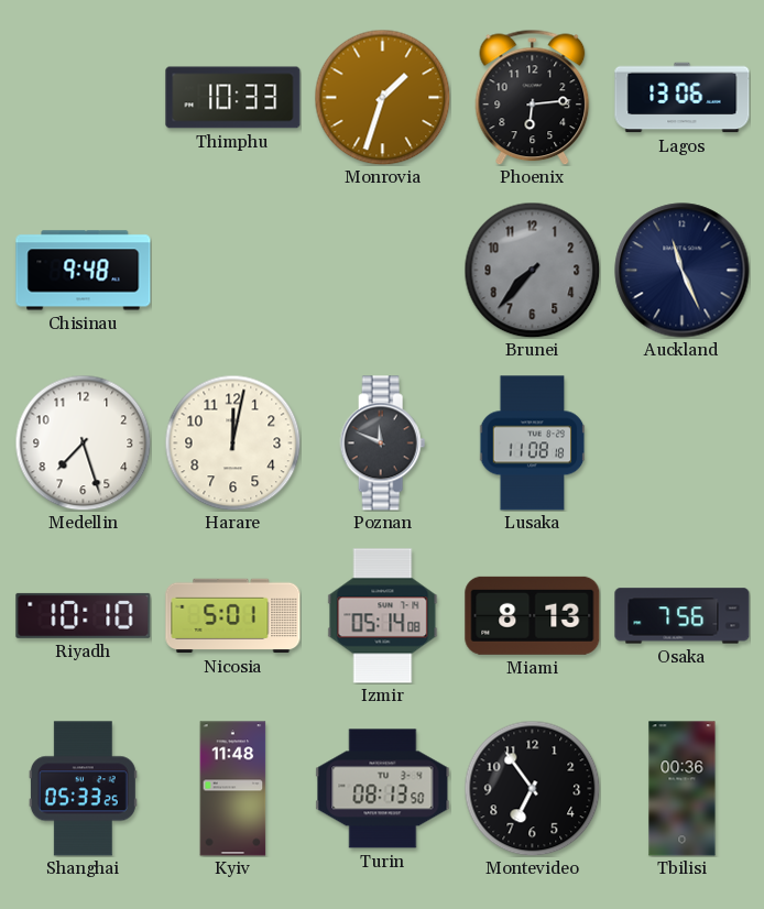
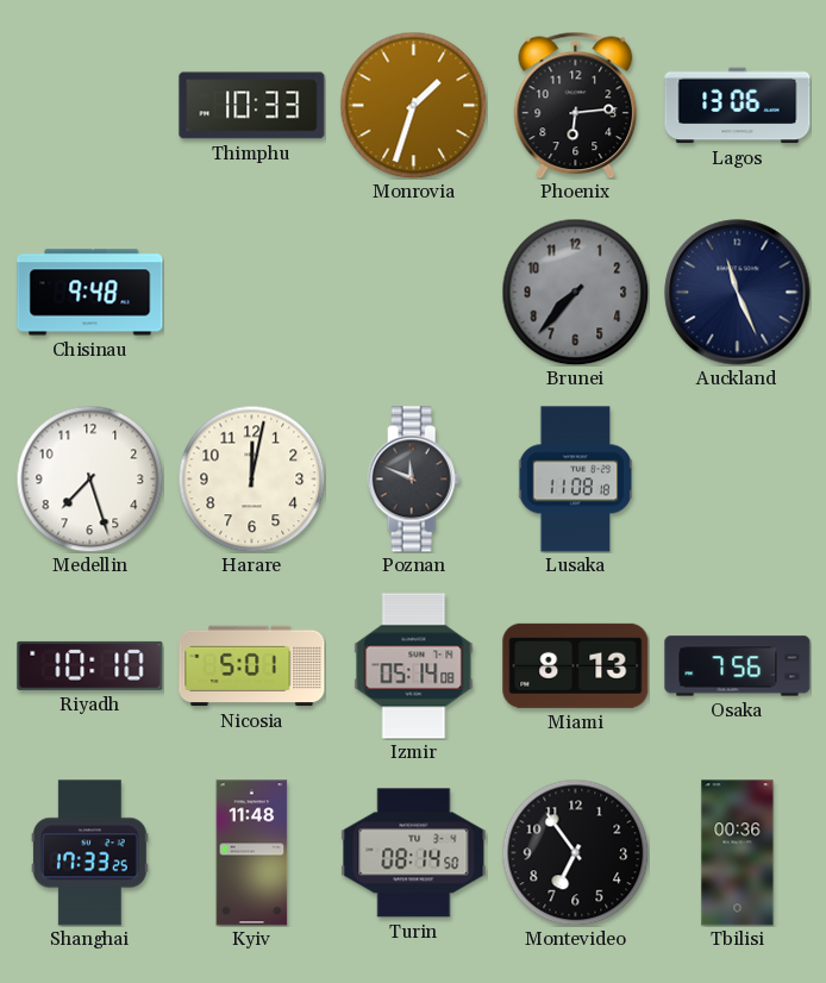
Shanghai: 05:33 -> 17:33 (89, 853)
Turin: 08:13 -> 08:14 (414, 853)
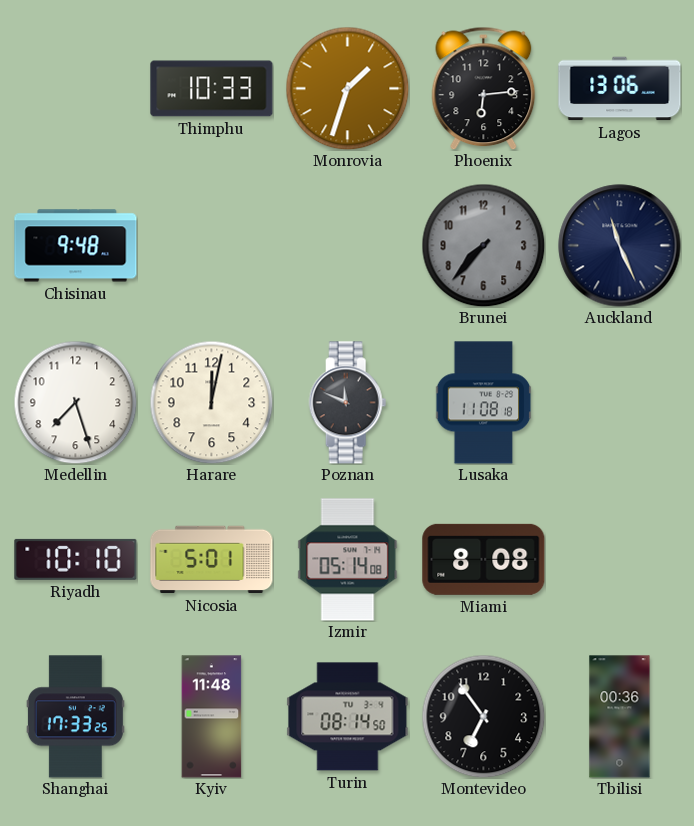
Miami: 8:13 -> 8:08 (484, 559)
Osaka: 7:56 -> none (738, 666)
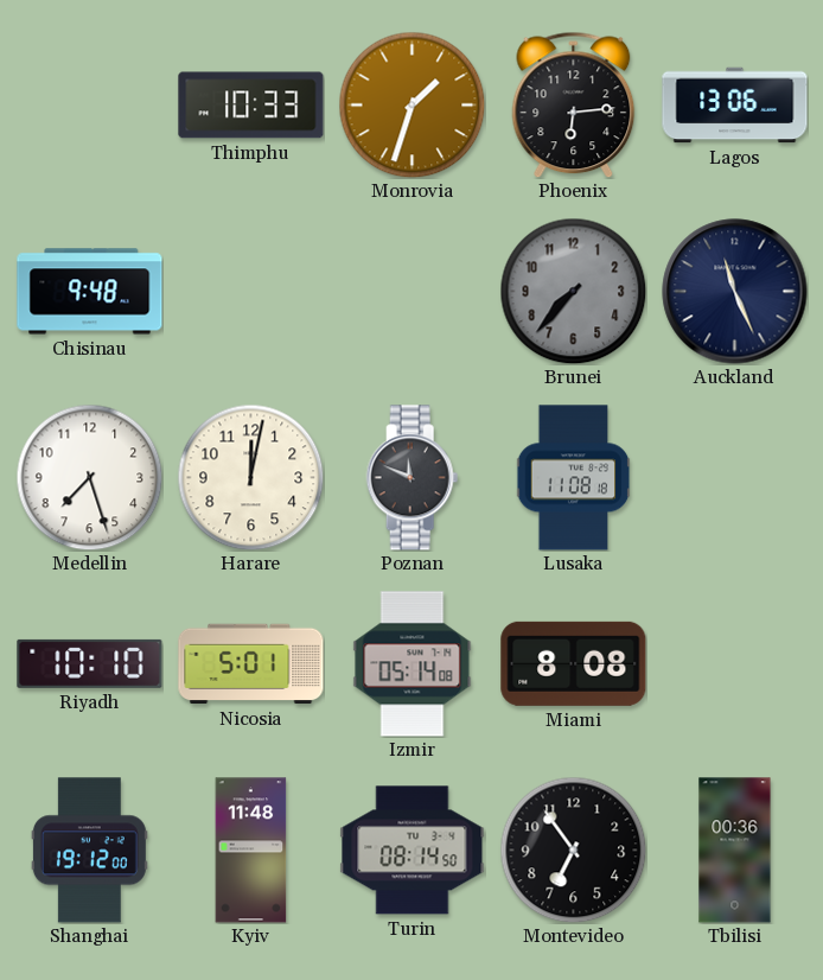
Shanghai: 17:33 -> 19:12 (89, 851)
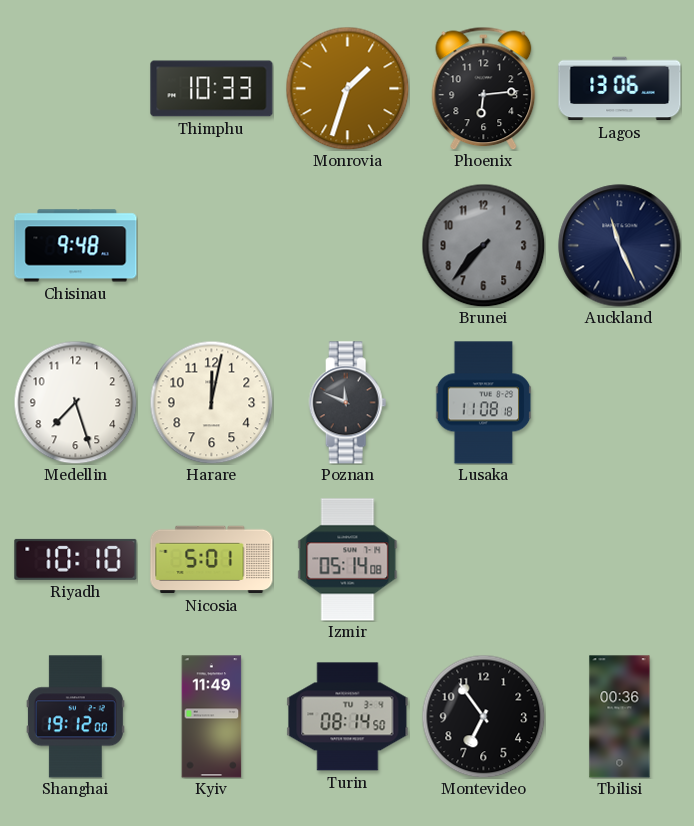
Miami: 8:08 -> none (574, 663)
Kyiv: 11:48 -> 11:49 (212, 717)
